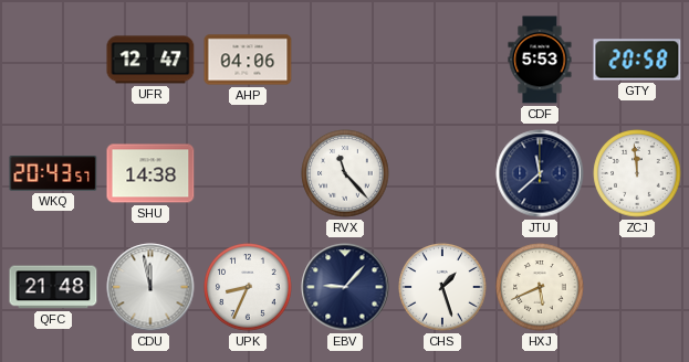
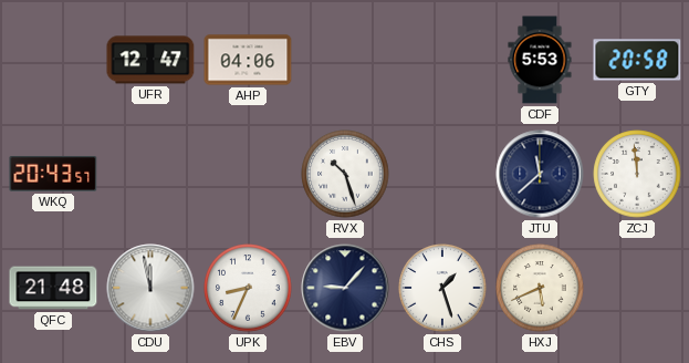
SHU: 14:38 -> none (150, 173)
RVX: 11:23 -> 10:27 (345, 174)
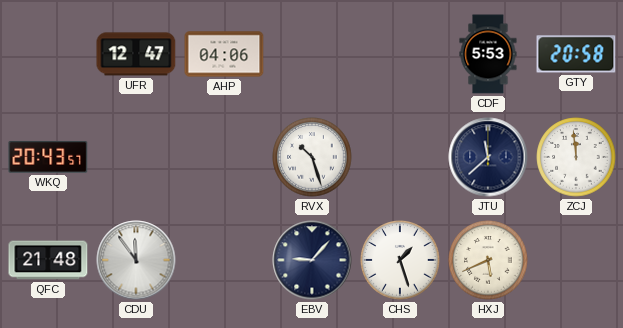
CDU: 11:58 -> 11:54 (136, 260)
UPK: 8:34 -> none (248, 288)
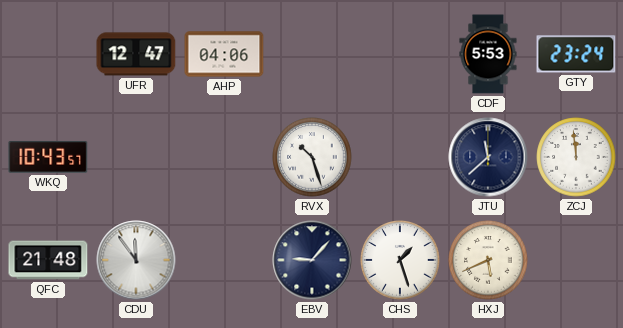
GTY: 20:58 -> 23:24 (576, 54)
WKQ: 20:43 -> 10:43 (48, 157)
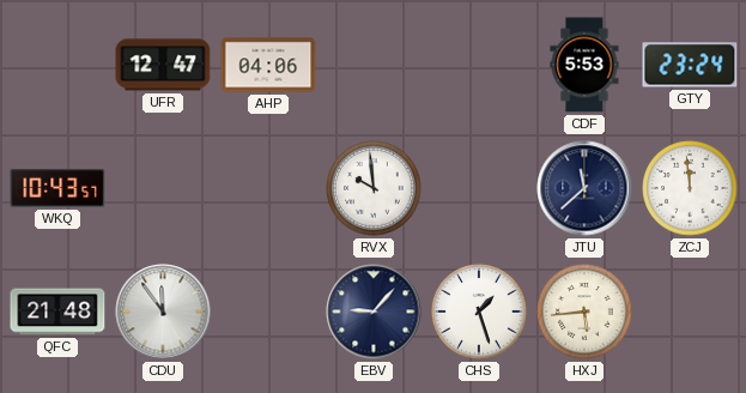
RVX: 10:27 -> 9:59 (374, 188)
HXJ: 5:41 -> 5:44 (584, 312)
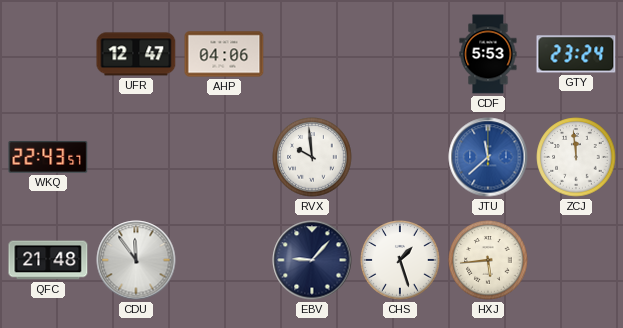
WKQ: 10:43 -> 22:43 (48, 157)
JTU dial: navy -> blue (488, 157)
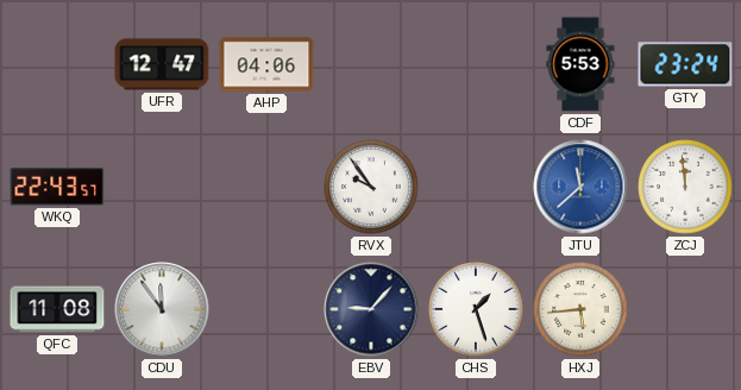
RVX: 9:59 -> 9:54 (371, 187)
QFC: 21:48 -> 11:08 (57, 309)
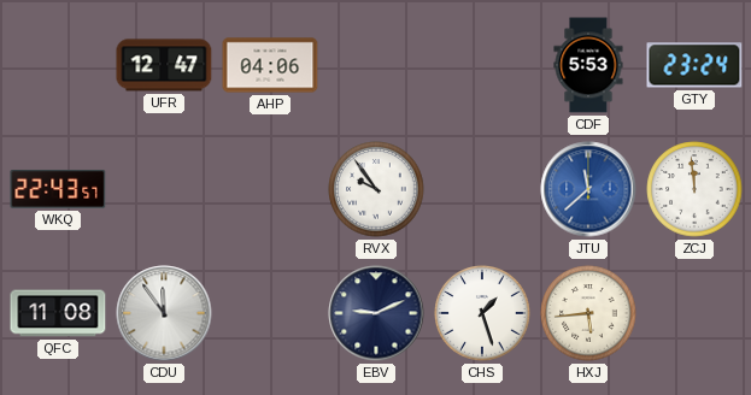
EBV: 9:07 -> 9:11 (376, 313)
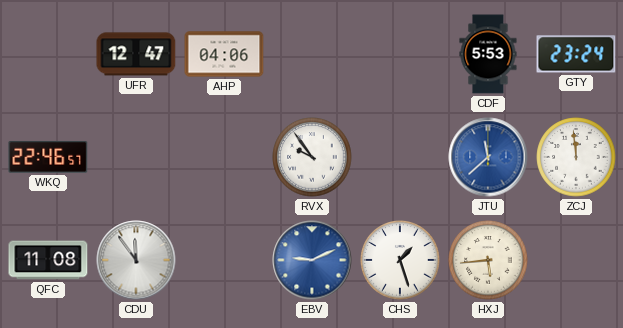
WKQ: 22:43 -> 22:46 (48, 157)
EBV dial: navy -> blue (312, 260)
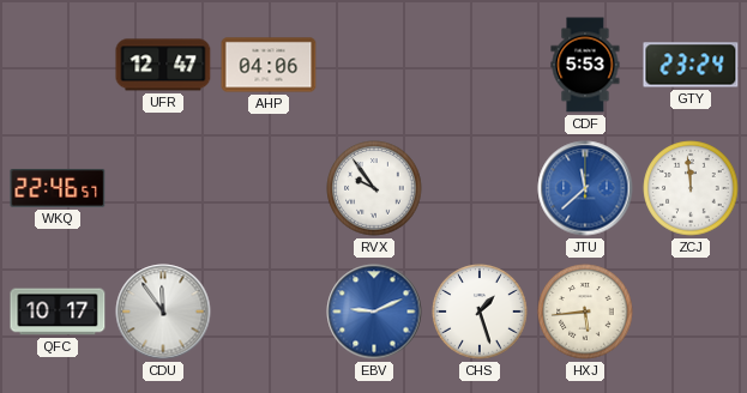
QFC: 11:08 -> 10:17 (58, 312)
